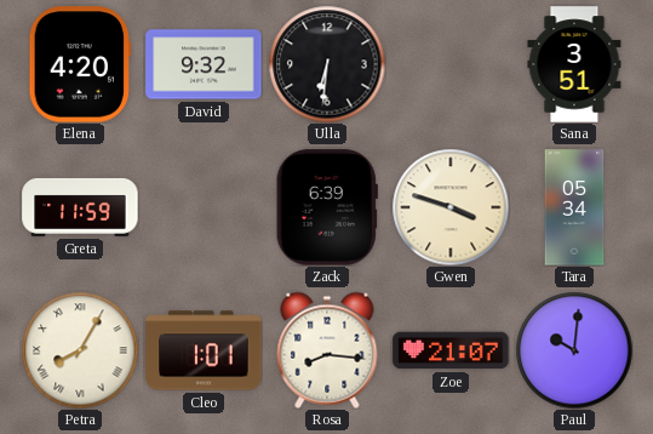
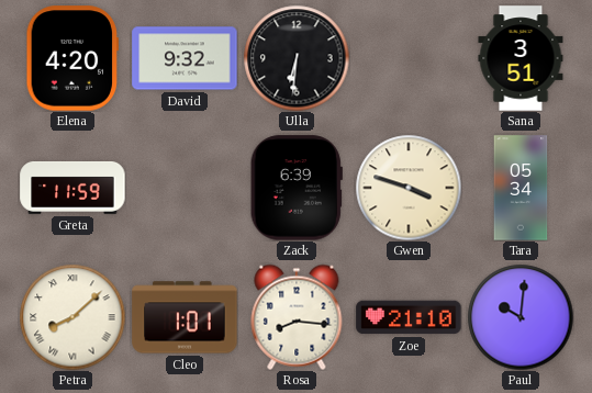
Petra: 8:05 -> 8:08 (72, 317)
Zoe: 21:07 -> 21:10 (409, 317)
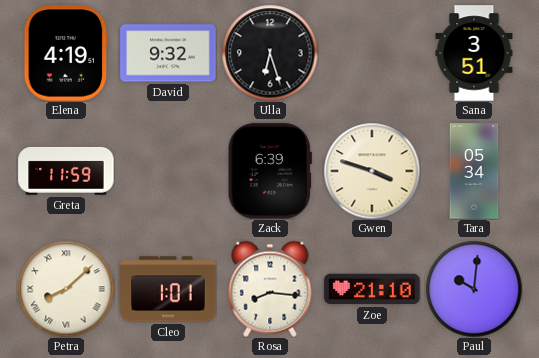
Elena: 4:20 -> 4:19 (66, 53)
Ulla: 6:31 -> 6:27 (270, 53)
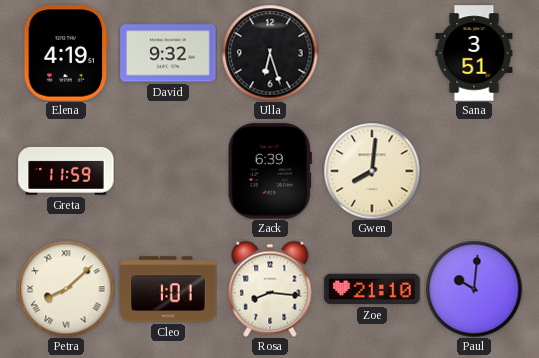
Gwen: 3:48 -> 8:01 (372, 171)
Tara: 05:34 -> none (474, 171)
